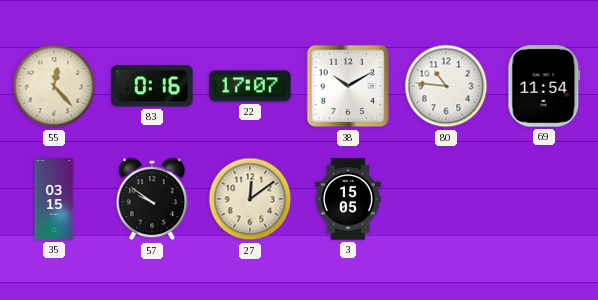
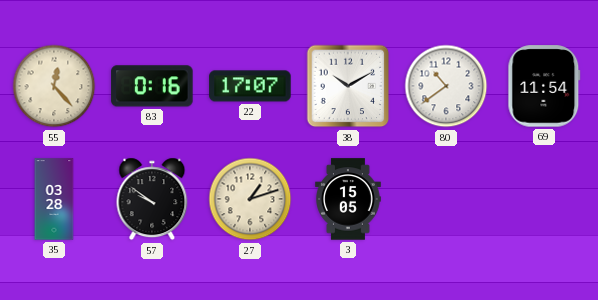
80: 10:46 -> 10:39 (446, 86)
35: 03:15 -> 03:28 (54, 199)
27: 12:09 -> 1:12 (250, 199)
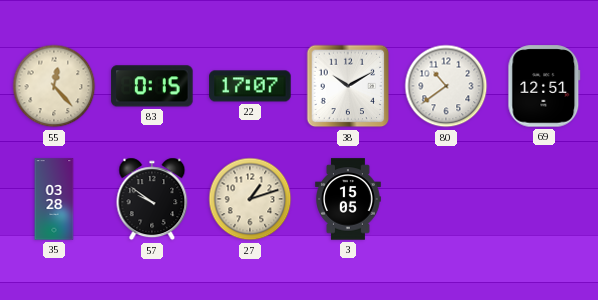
83: 0:16 -> 0:15 (152, 86)
69: 11:54 -> 12:51 (544, 86)
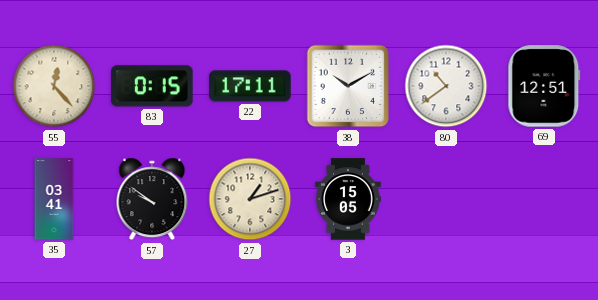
22: 17:07 -> 17:11 (250, 86)
35: 03:28 -> 03:41 (54, 199)
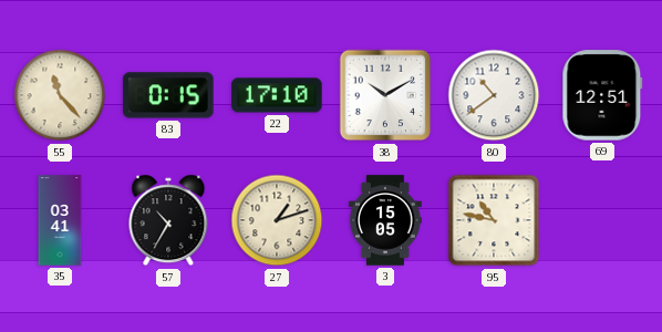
55: 12:23 -> 11:23 (60, 95)
22: 17:11 -> 17:10 (277, 95)
57: 9:51 -> 10:35 (168, 220)
95: none -> 10:47 (494, 220)
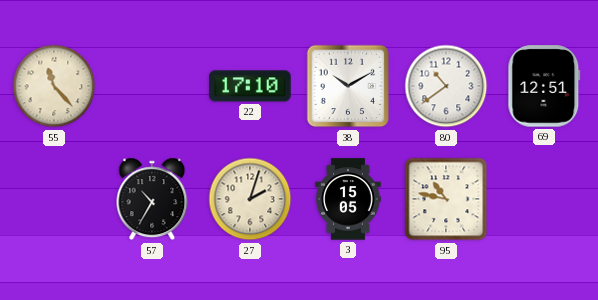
83: 0:15 -> none (168, 95)
35: 03:41 -> none (60, 220)
27: 1:12 -> 2:03 (250, 199)
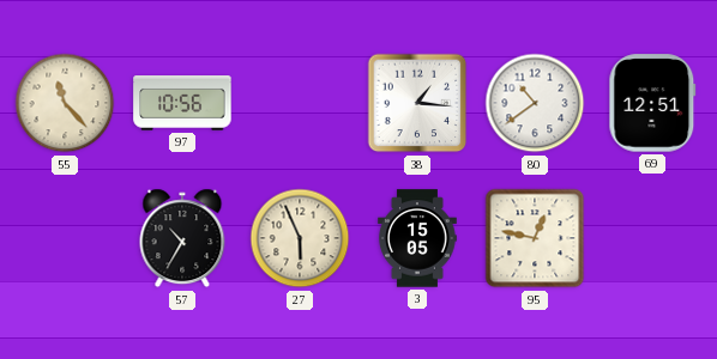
97: none -> 10:56 (182, 104)
22: 17:10 -> none (250, 86)
38: 10:10 -> 1:16 (417, 103)
27: 2:03 -> 5:56 (300, 238)
95: 10:47 -> 12:47 (535, 238)
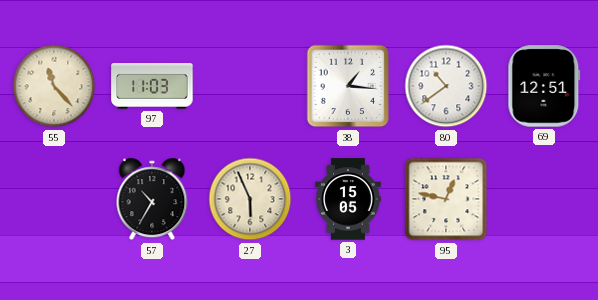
97: 10:56 -> 11:03 (152, 87)
